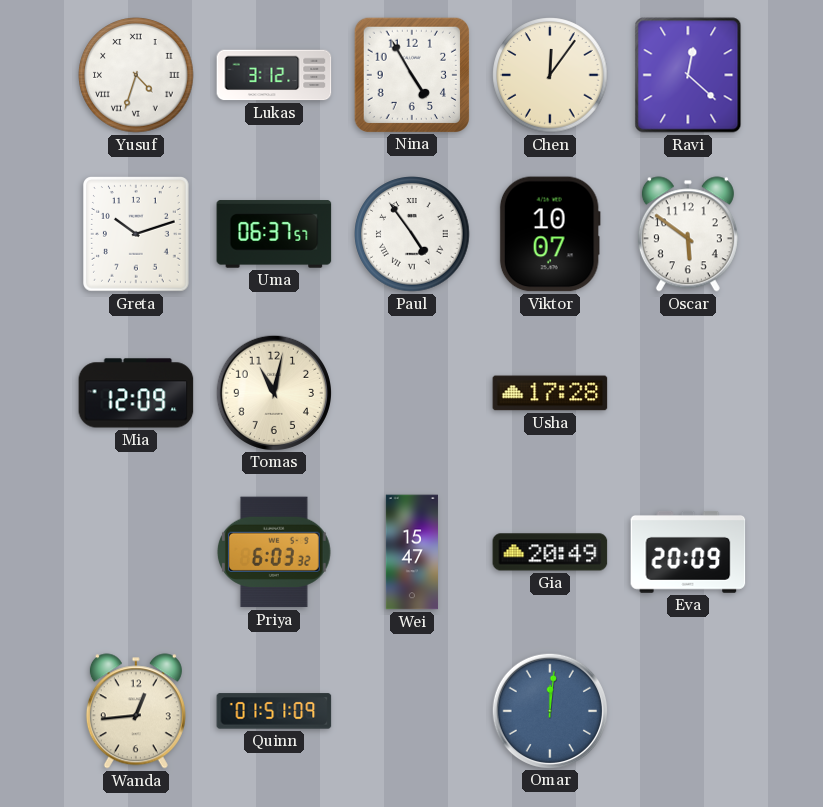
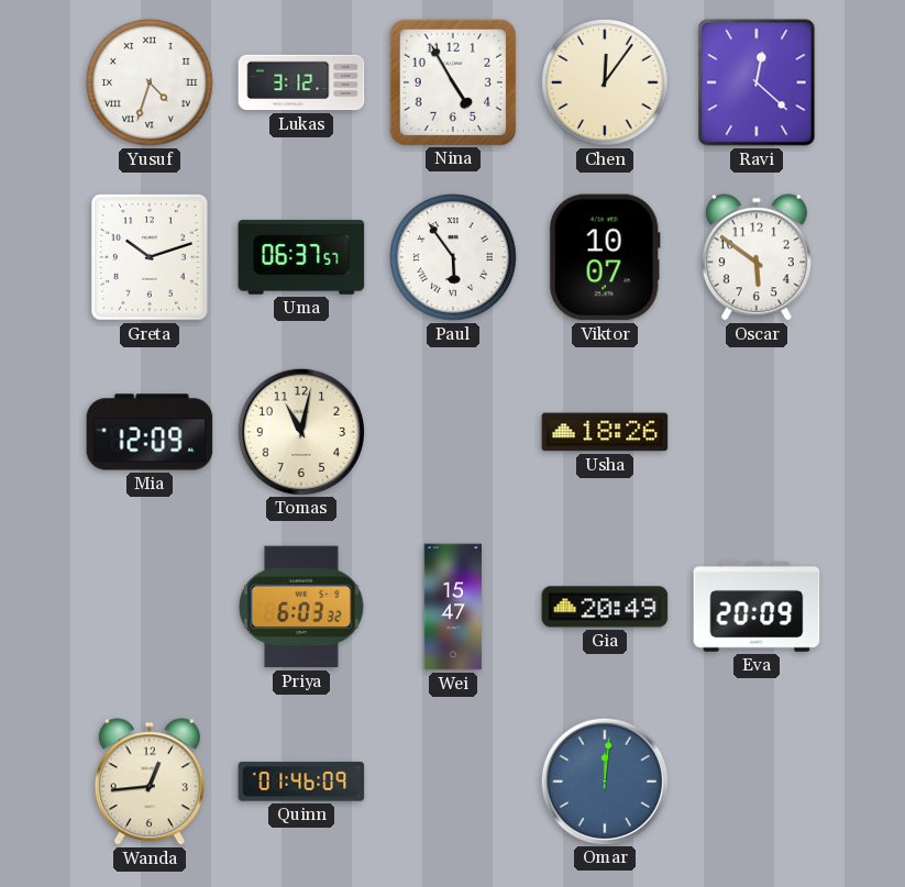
Paul: 4:54 -> 5:54 (453, 257)
Usha: 17:28 -> 18:26 (605, 432)
Quinn: 01:51 -> 01:46 (301, 781)
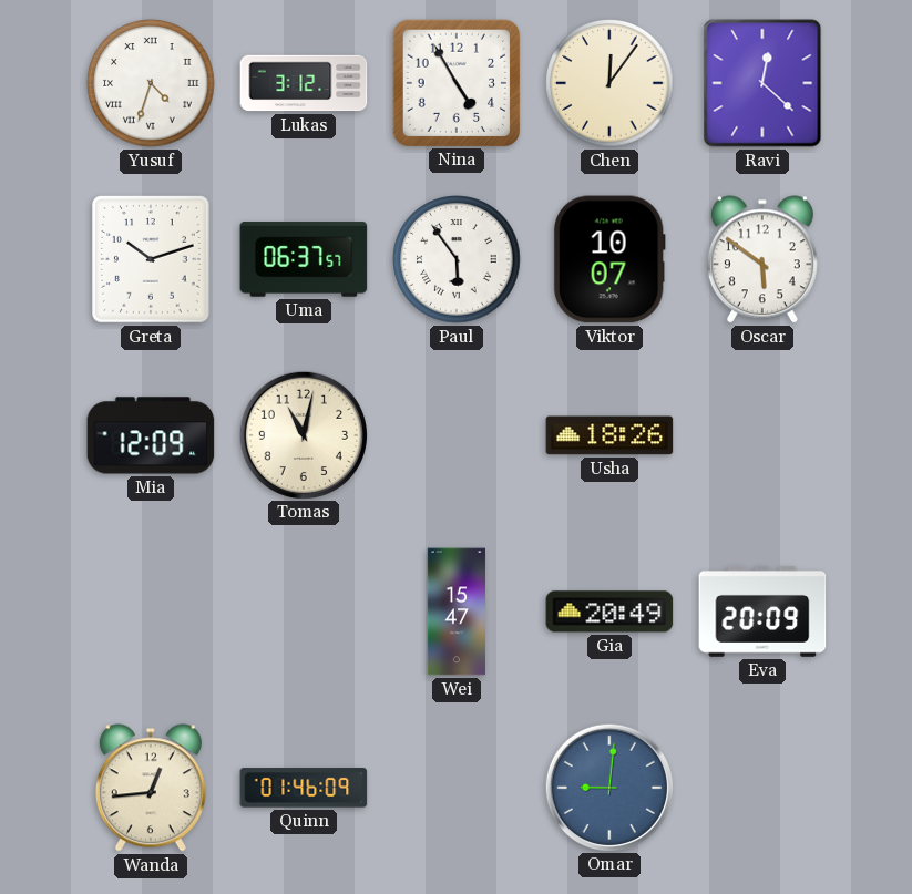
Priya: 6:03 -> none (301, 607)
Omar: 12:01 -> 9:01 (608, 787)
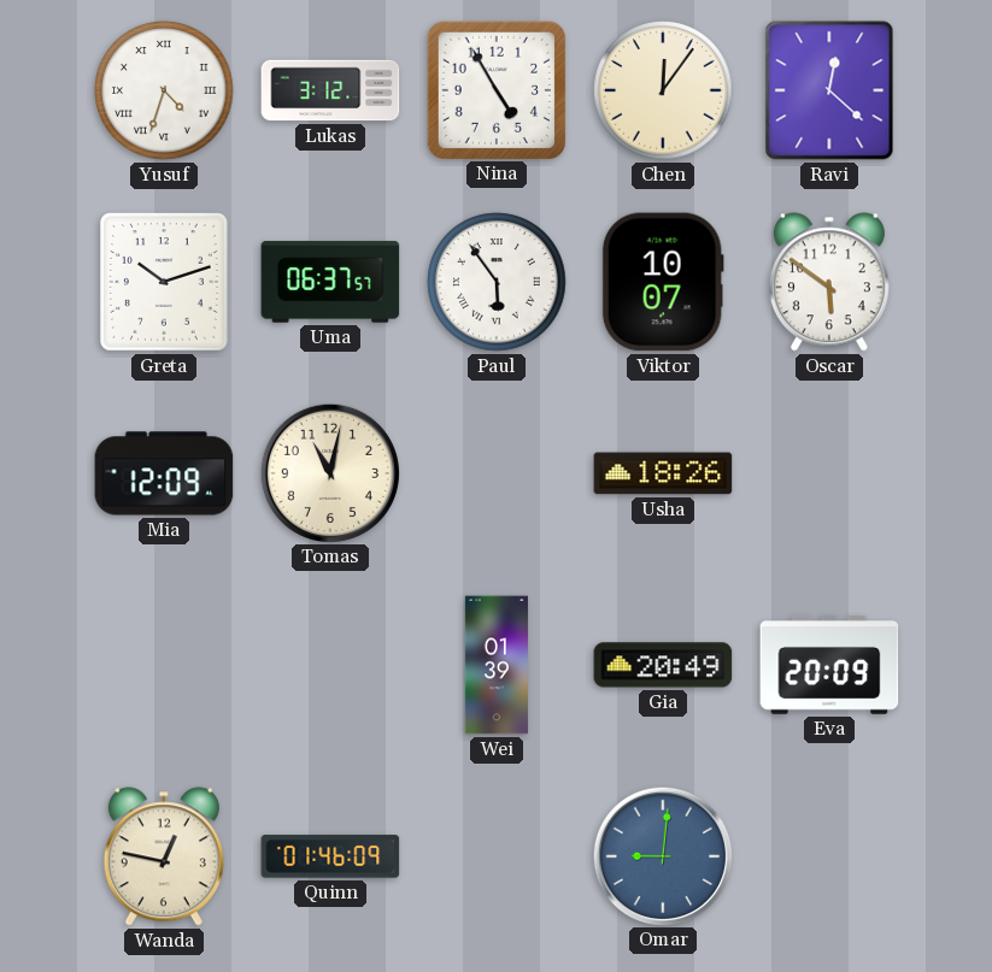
Wei: 15:47 -> 01:39 (497, 665)
Wanda: 12:44 -> 12:47 (164, 856)
